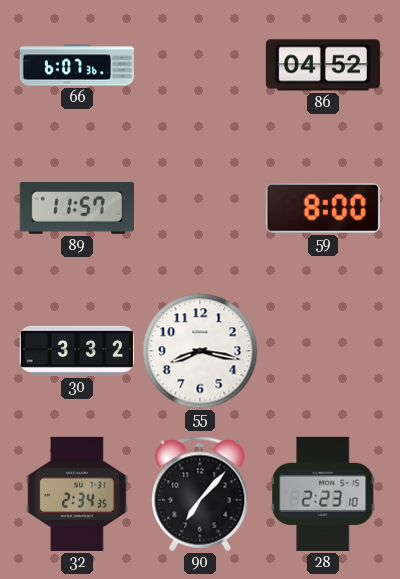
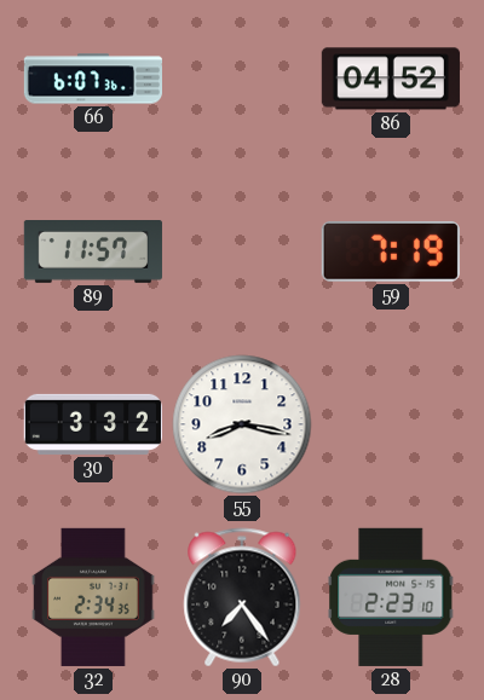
59: 8:00 -> 7:19 (391, 253)
90: 7:07 -> 7:24 (242, 597)
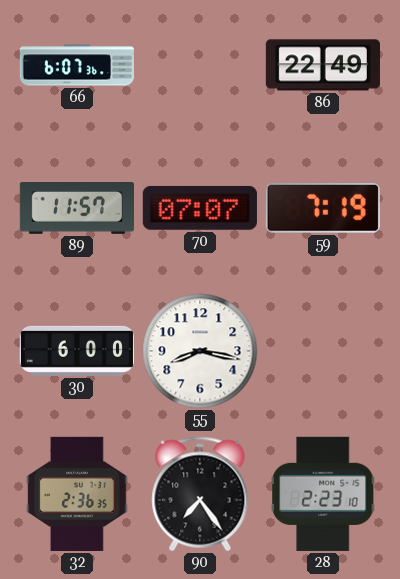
86: 04:52 -> 22:49 (323, 65)
70: none -> 07:07 (200, 208)
30: 3:32 -> 6:00 (77, 351)
32: 2:34 -> 2:36 (77, 494)
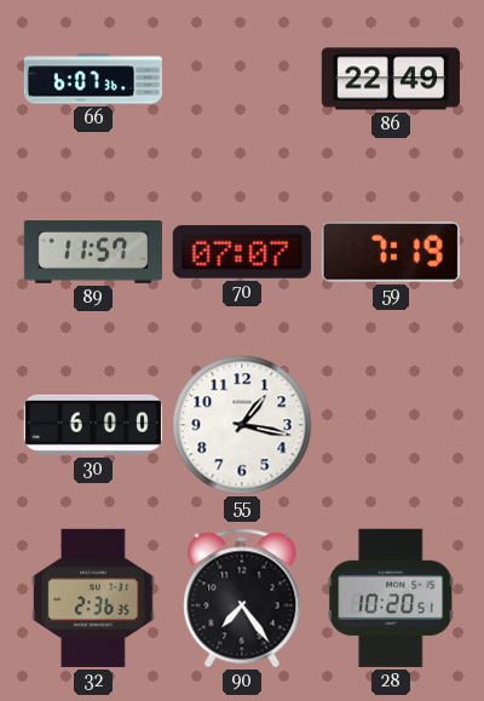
55: 8:17 -> 1:17 (242, 425)
28: 2:23 -> 10:20 (391, 598)
